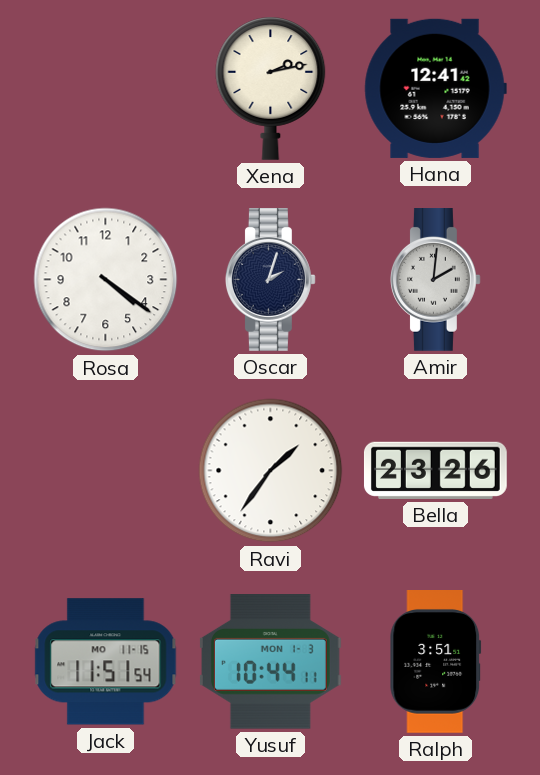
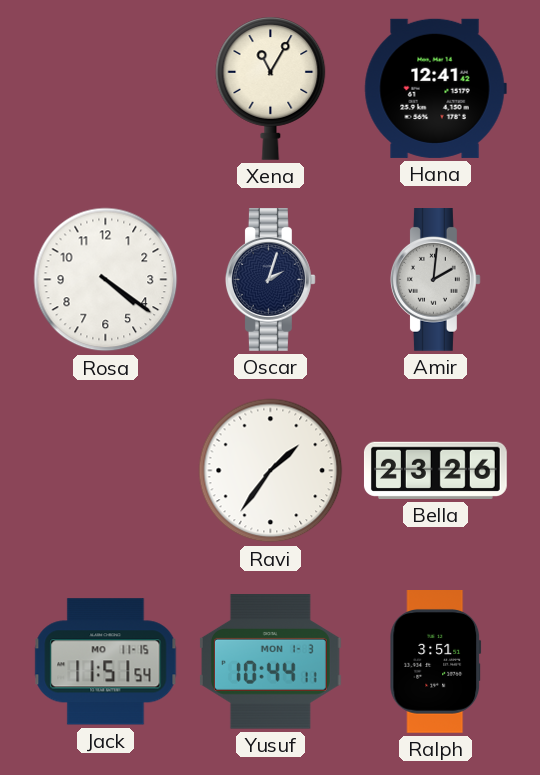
Xena: 2:13 -> 11:05 (271, 88)
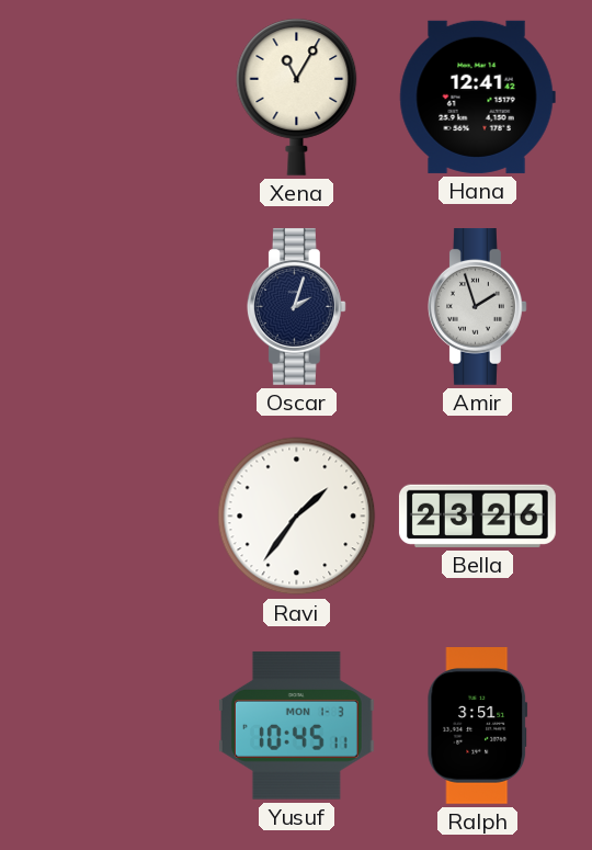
Rosa: 4:21 -> none (106, 280)
Amir: 2:01 -> 1:57 (478, 307)
Jack: 11:51 -> none (106, 662)
Yusuf: 10:44 -> 10:45 (296, 726)
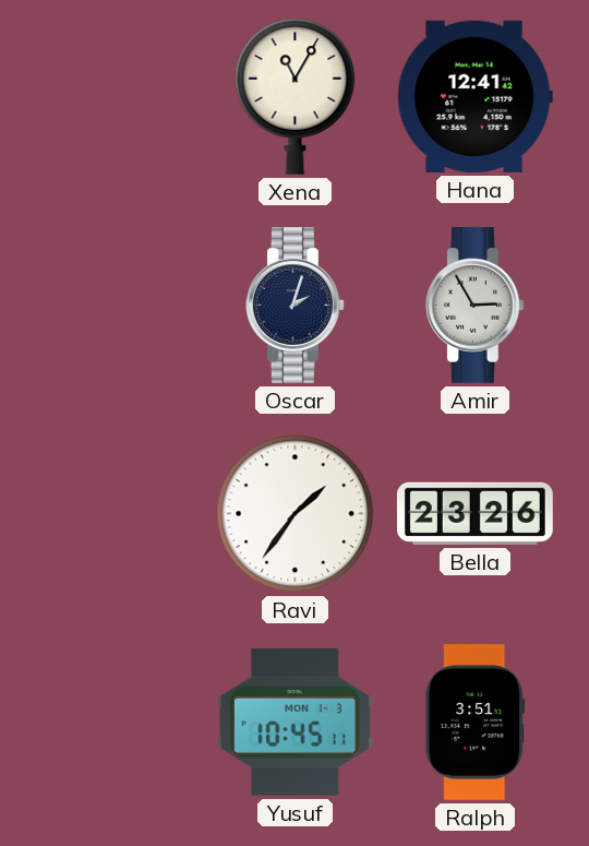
Amir: 1:57 -> 2:55 (476, 306)
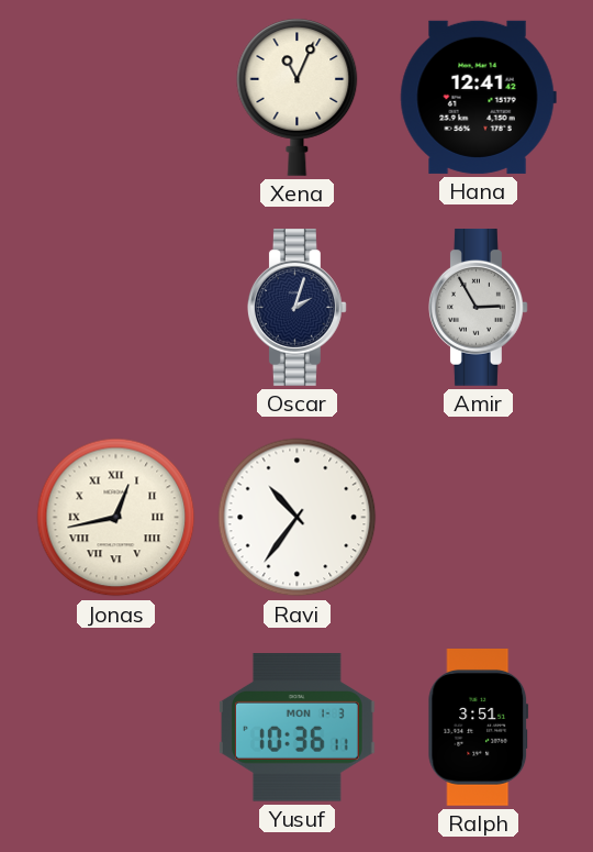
Xena: 11:05 -> 11:04 (298, 97)
Jonas: none -> 12:43 (116, 518)
Ravi: 1:36 -> 10:36 (298, 518)
Bella: 23:26 -> none (474, 513)
Yusuf: 10:45 -> 10:36 (296, 728)
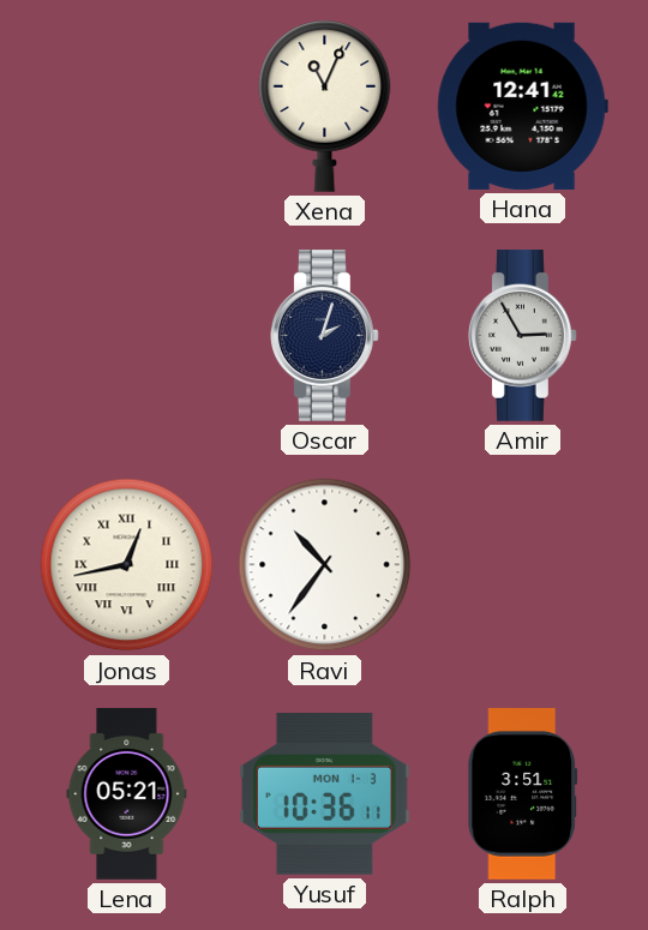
Lena: none -> 05:21 (127, 794)
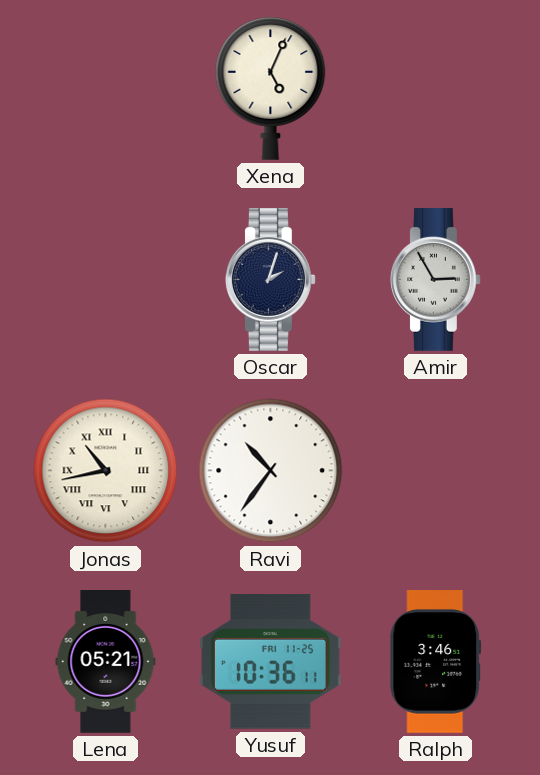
Xena: 11:04 -> 5:04 (271, 88)
Hana: 12:41 -> none (522, 106)
Jonas: 12:43 -> 10:43 (106, 471)
Yusuf date: MON 1-3 -> FRI 11-25 (270, 662)
Ralph: 3:51 -> 3:46 (436, 662)
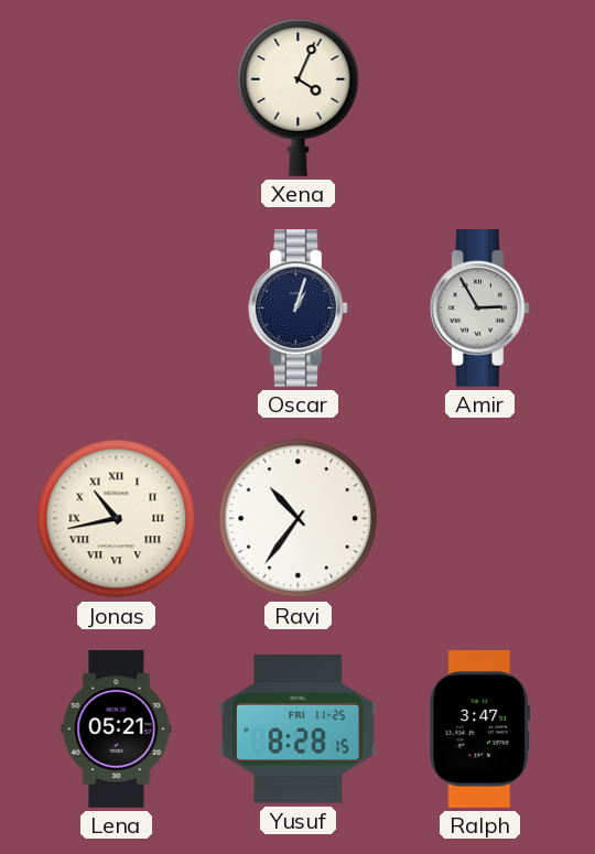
Xena: 5:04 -> 4:04 (299, 97)
Oscar: 2:03 -> 1:03 (299, 309)
Yusuf: 10:36 -> 8:28 (297, 729)
Ralph: 3:46 -> 3:47 (480, 729)
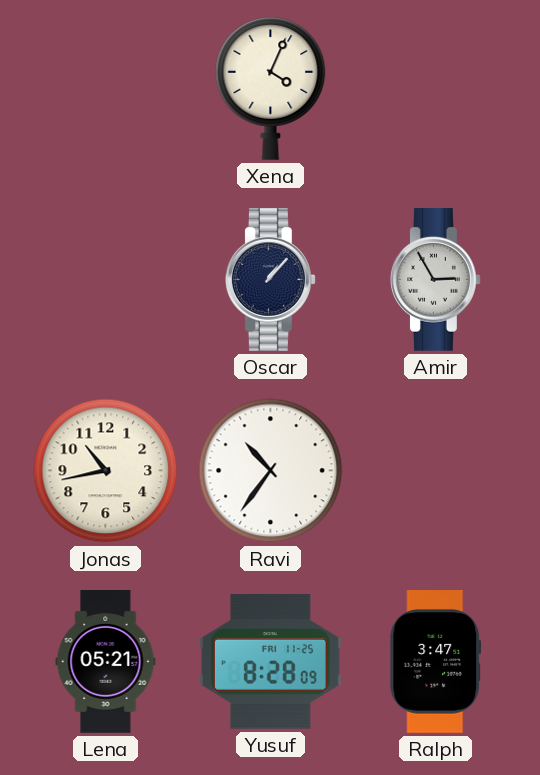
Oscar: 1:03 -> 1:07 (271, 280)
Jonas numerals: Roman -> Arabic (106, 471)
Yusuf: 8:28:15 -> 8:28:09 (270, 662)
